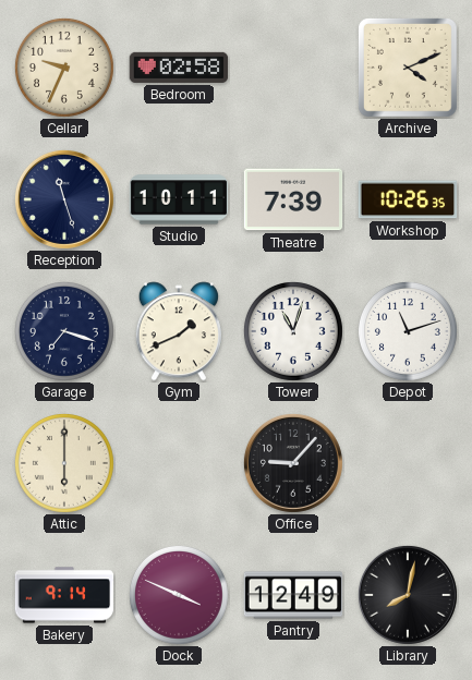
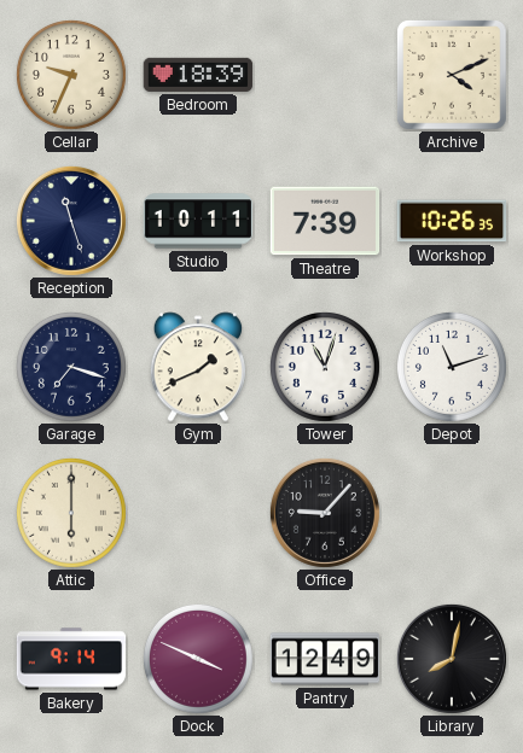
Bedroom: 02:58 -> 18:39 (198, 75)
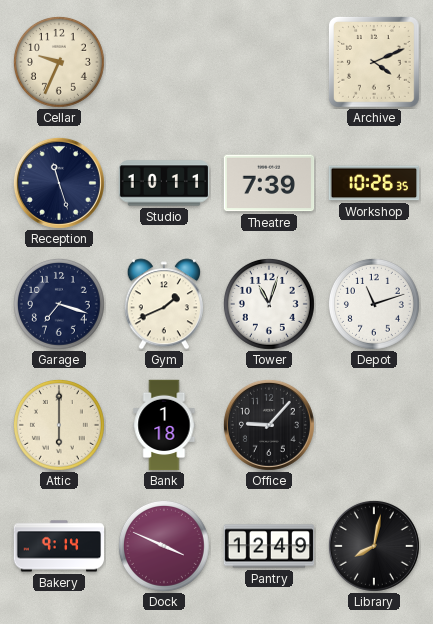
Bedroom: 18:39 -> none (198, 75)
Bank: none -> 1:18 (164, 425)
